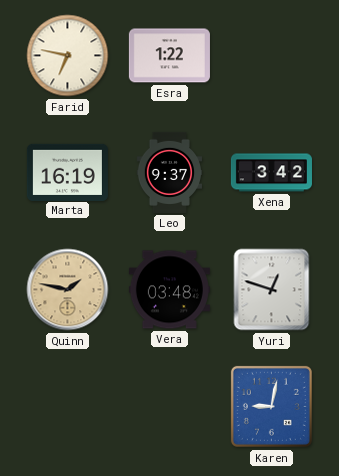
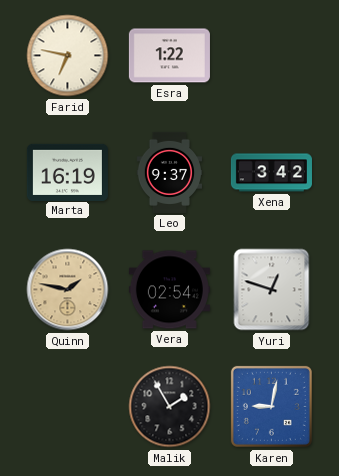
Vera: 03:48 -> 02:54 (169, 290)
Malik: none -> 1:55 (170, 407)
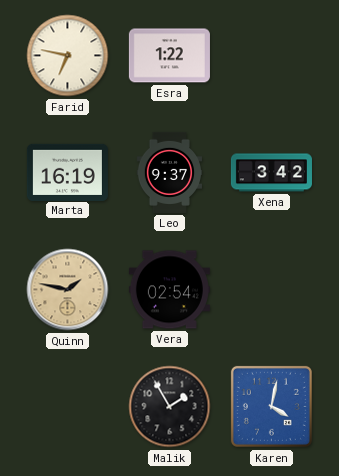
Yuri: 12:48 -> none (272, 290)
Karen: 9:02 -> 4:02 (271, 406)
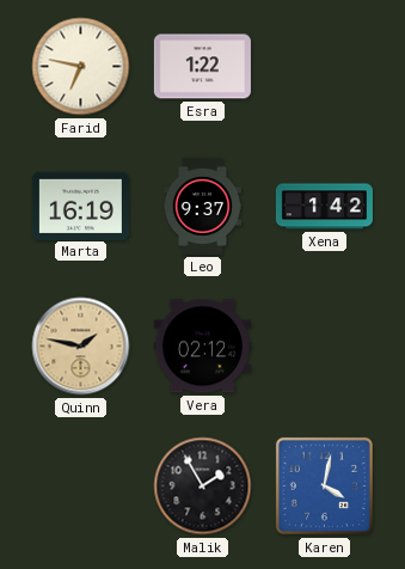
Xena: 3:42 -> 1:42 (324, 207)
Vera: 02:54 -> 02:12 (202, 347)
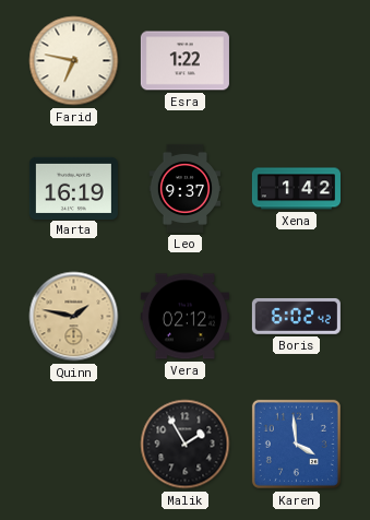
Boris: none -> 6:02 (296, 316)
Karen: 4:02 -> 3:59 (296, 444)
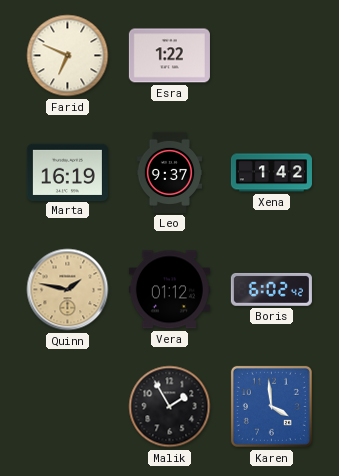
Farid: 6:47 -> 6:49 (68, 56)
Vera: 02:12 -> 01:12 (169, 290)
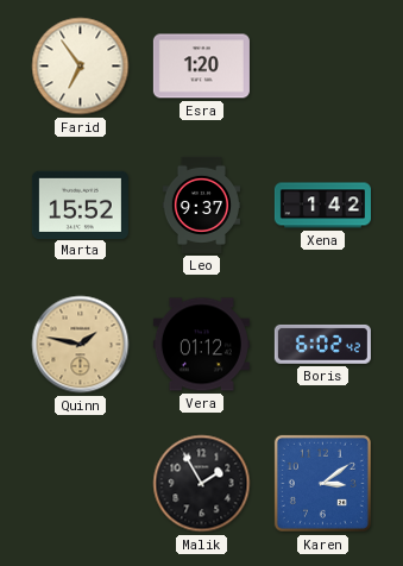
Farid: 6:49 -> 6:54 (81, 67)
Esra: 1:22 -> 1:20 (201, 67)
Marta: 16:19 -> 15:52 (80, 205)
Karen: 3:59 -> 3:09 (322, 483)
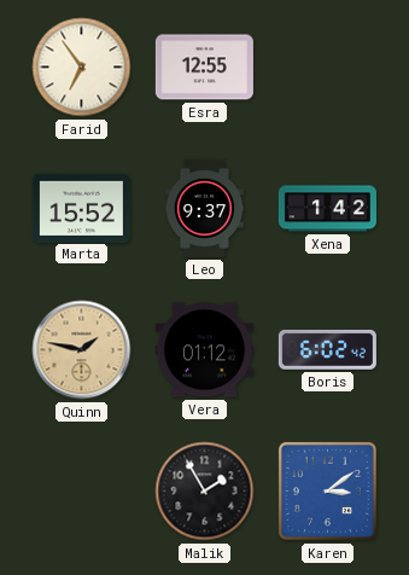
Esra: 1:20 -> 12:55 (204, 68)
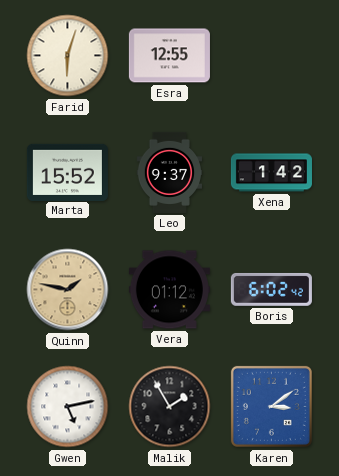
Farid: 6:54 -> 6:03 (68, 56)
Gwen: none -> 5:13 (68, 407)
